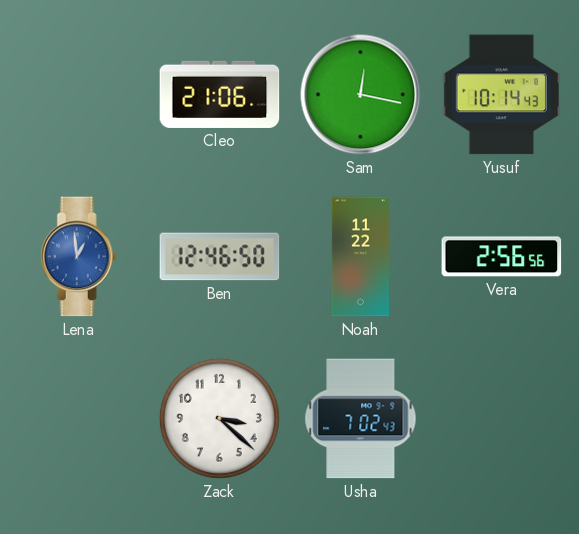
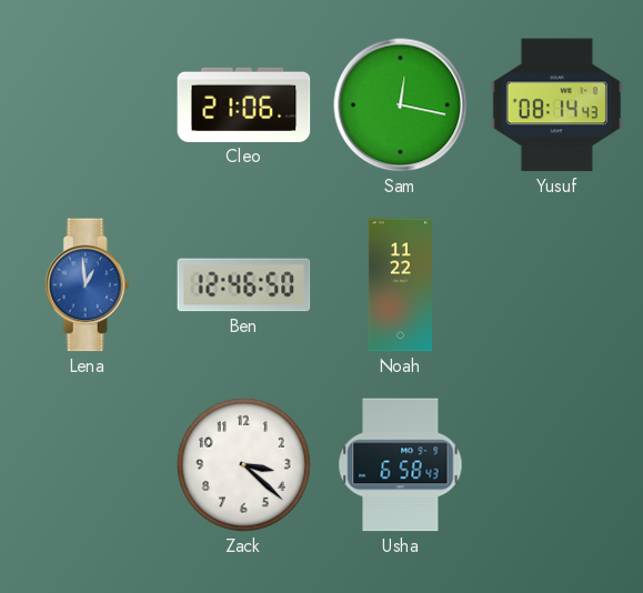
Yusuf: 10:14 -> 08:14 (556, 105)
Vera: 2:56 -> none (502, 257)
Usha: 7:02 -> 6:58 (401, 465)
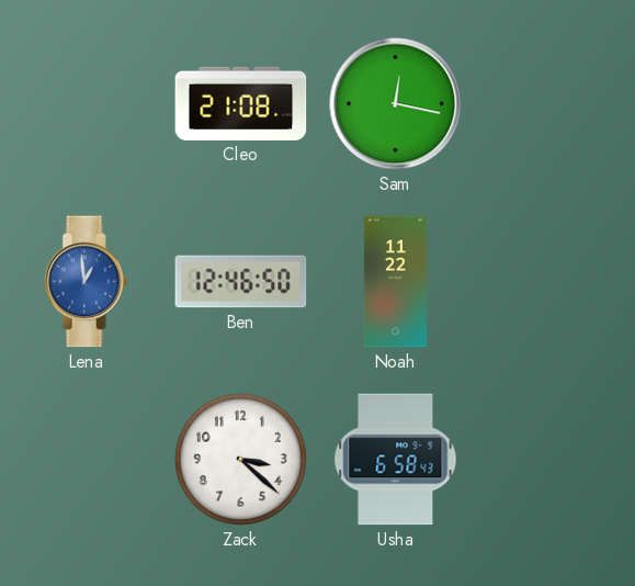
Cleo: 21:06 -> 21:08 (241, 103)
Yusuf: 08:14 -> none (556, 105)
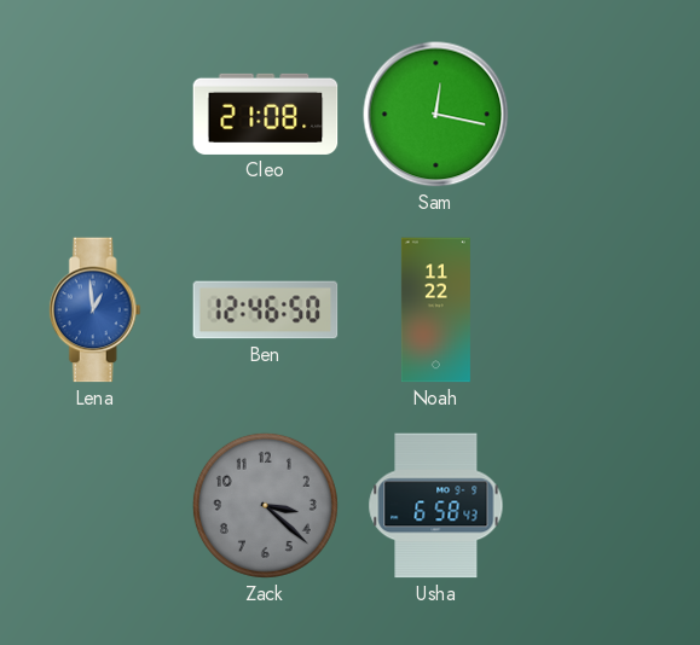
Zack dial: white -> grey (265, 505)
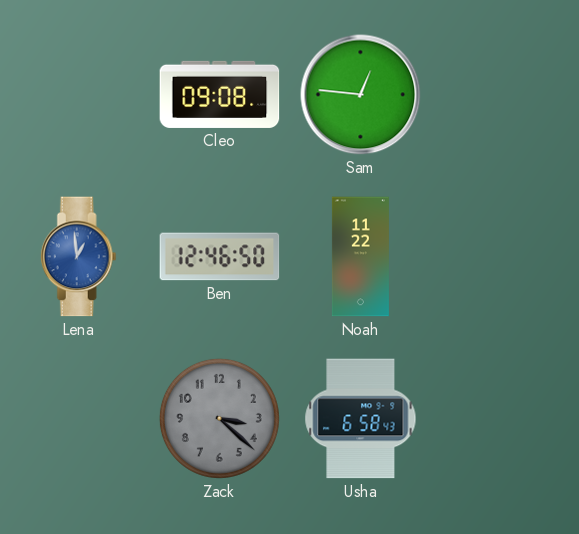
Cleo: 21:08 -> 09:08 (220, 94)
Sam: 12:17 -> 12:46 (361, 95)
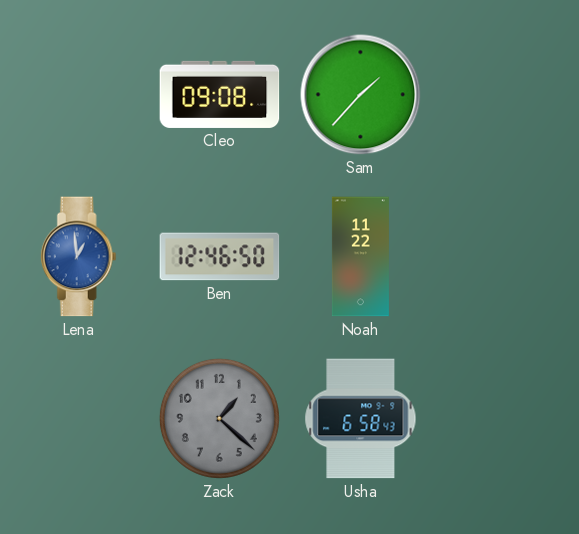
Sam: 12:46 -> 1:37 (361, 95)
Zack: 3:22 -> 1:22 (219, 418)
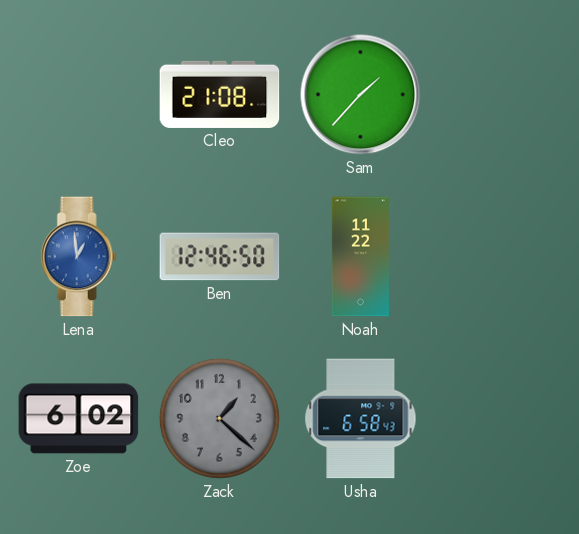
Cleo: 09:08 -> 21:08 (220, 94)
Zoe: none -> 6:02 (79, 419)
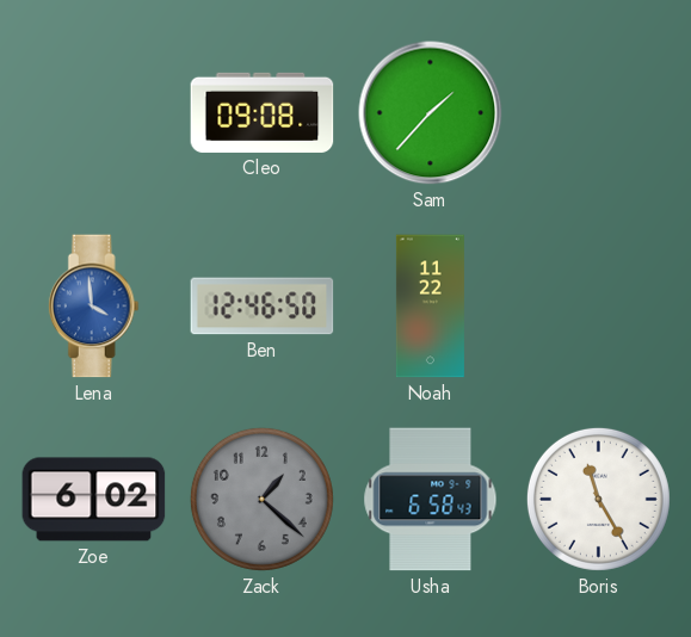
Cleo: 21:08 -> 09:08 (263, 112)
Lena: 12:59 -> 3:59 (93, 307)
Boris: none -> 11:25 (598, 499)
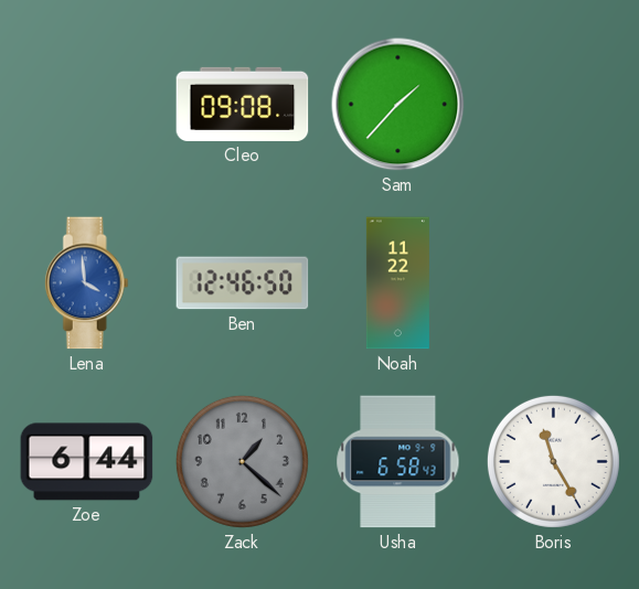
Zoe: 6:02 -> 6:44 (87, 462)
